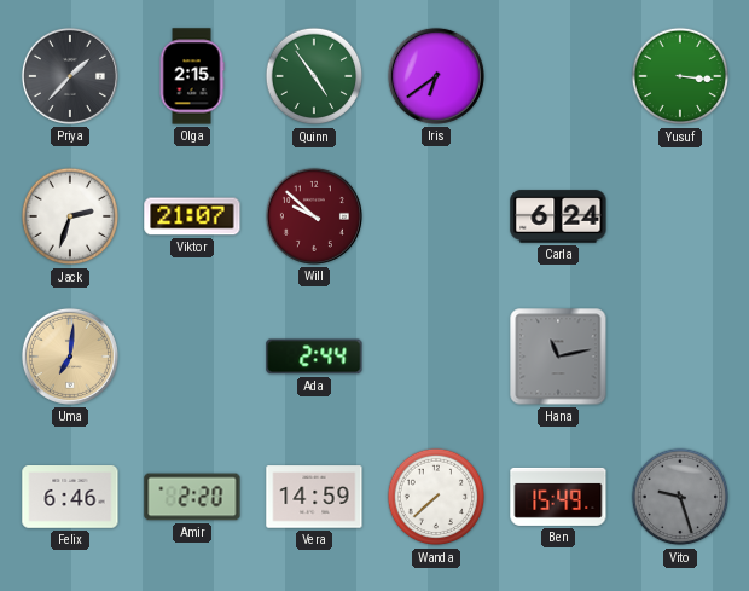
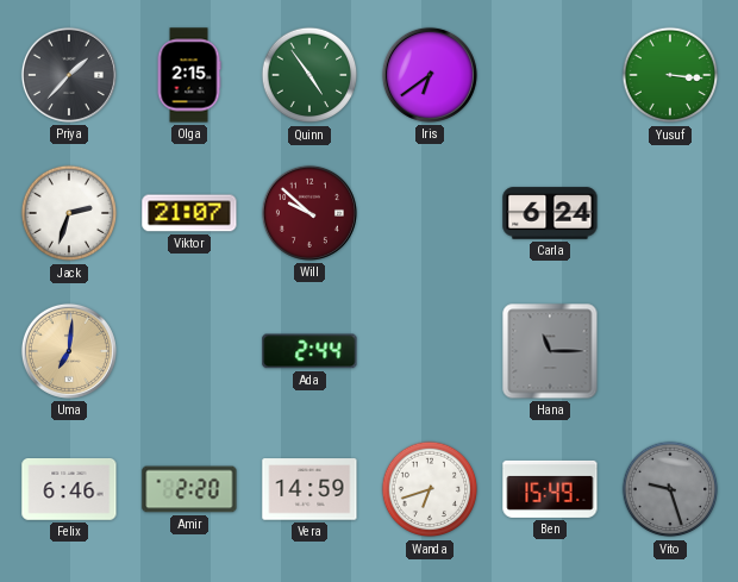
Hana: 11:13 -> 11:15 (550, 351)
Wanda: 7:38 -> 6:42 (430, 489)
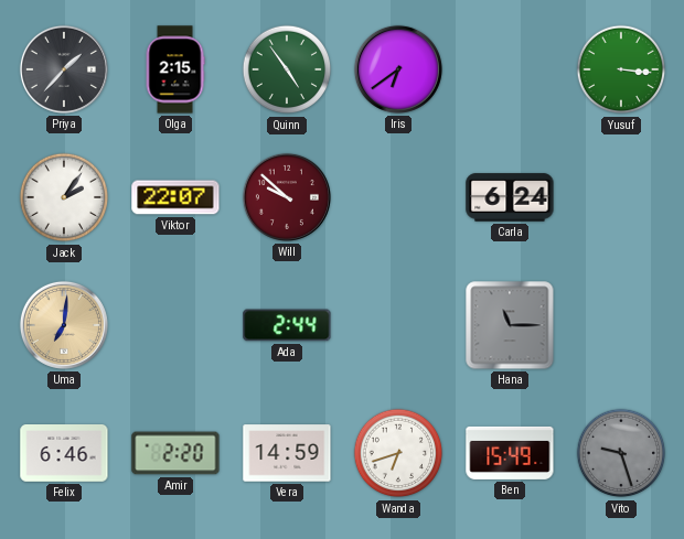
Jack: 2:33 -> 2:06 (64, 197)
Viktor: 21:07 -> 22:07 (175, 197)
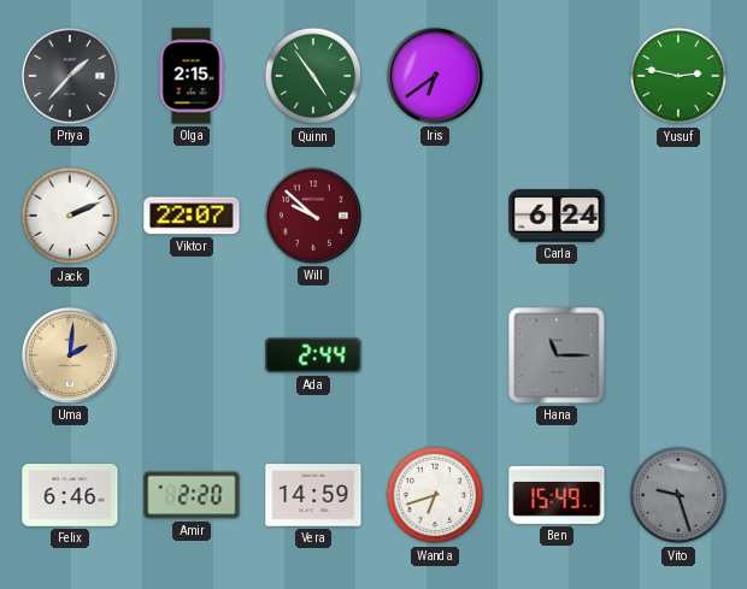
Yusuf: 3:16 -> 2:47 (678, 76)
Jack: 2:06 -> 2:11 (70, 216)
Uma: 7:01 -> 2:01 (70, 355)
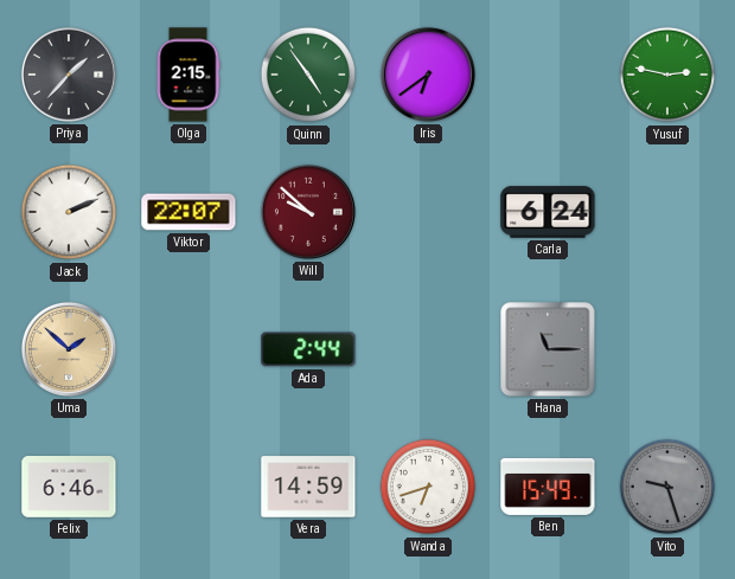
Uma: 2:01 -> 1:52 (69, 349)
Amir: 2:20 -> none (192, 495)
